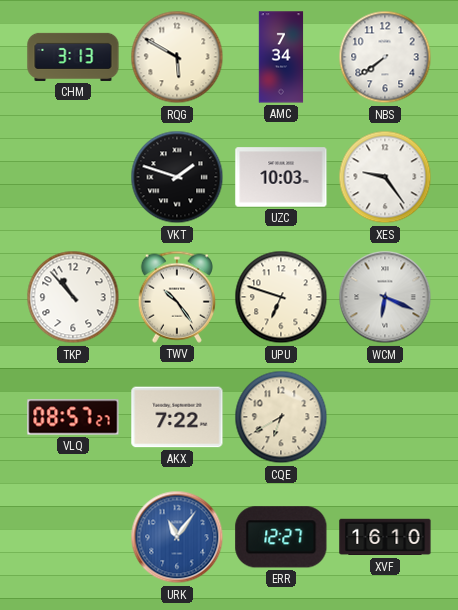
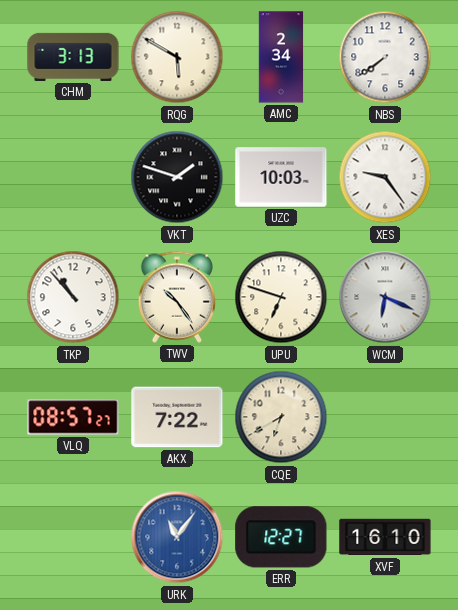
AMC: 7:34 -> 2:34 (281, 57)
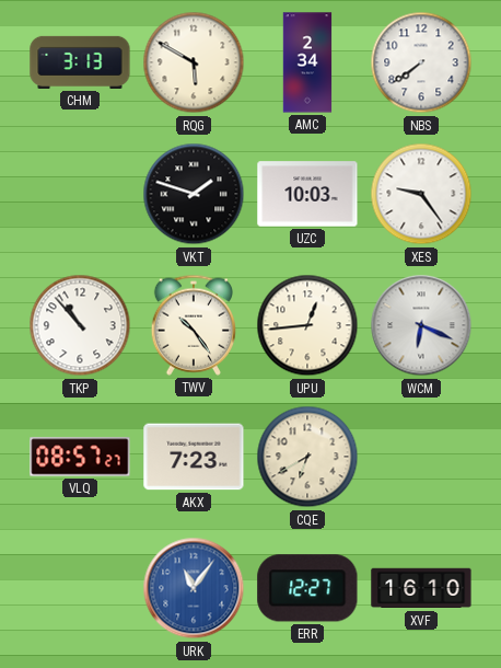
UPU: 6:48 -> 12:44 (307, 325)
AKX: 7:22 -> 7:23 (194, 457)
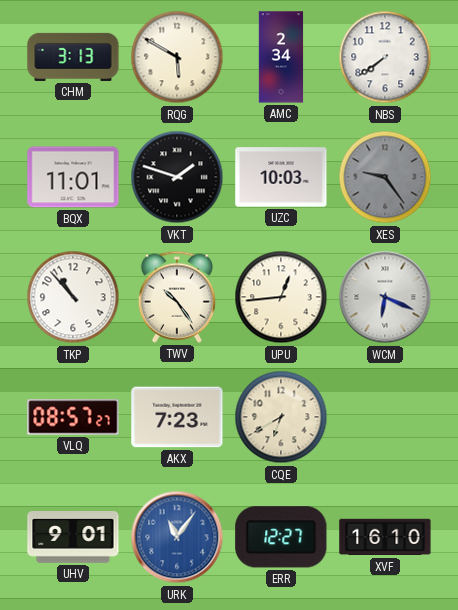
BQX: none -> 11:01 (73, 177)
XES dial: white -> grey (385, 177)
UHV: none -> 9:01 (73, 538)
